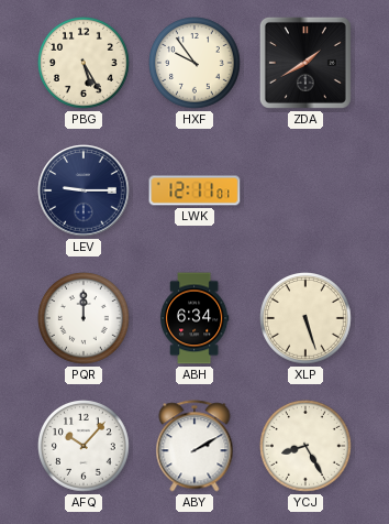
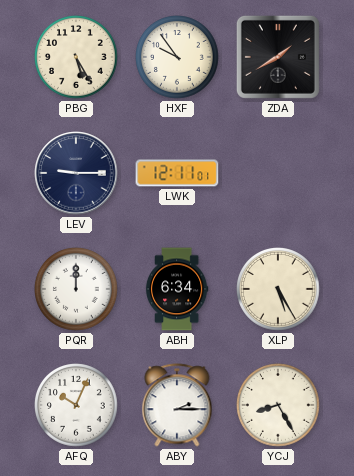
XLP: 5:27 -> 5:25 (279, 290)
AFQ: 10:07 -> 10:04 (77, 406)
ABY: 2:10 -> 2:15 (177, 405)
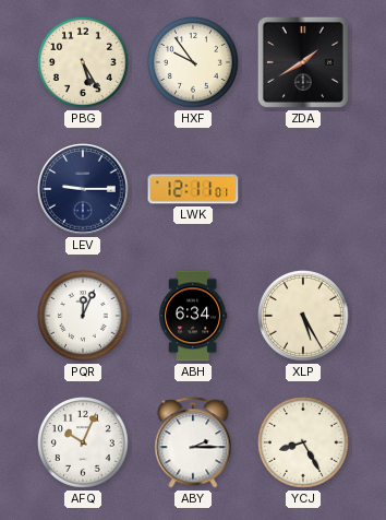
PQR: 12:00 -> 12:04 (84, 317)
